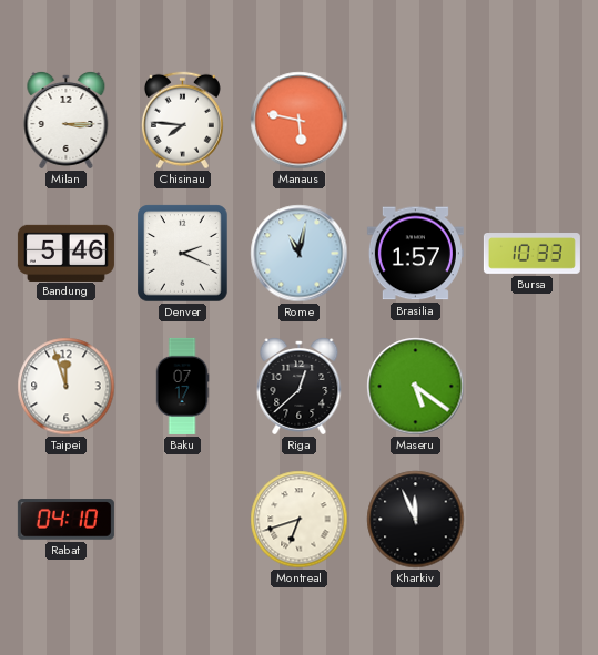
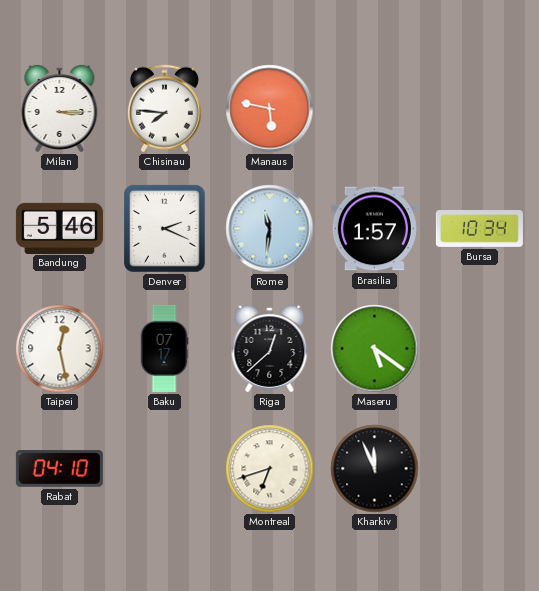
Rome: 11:02 -> 11:31 (270, 229)
Bursa: 10:33 -> 10:34 (479, 229)
Taipei: 11:57 -> 12:28 (60, 349)
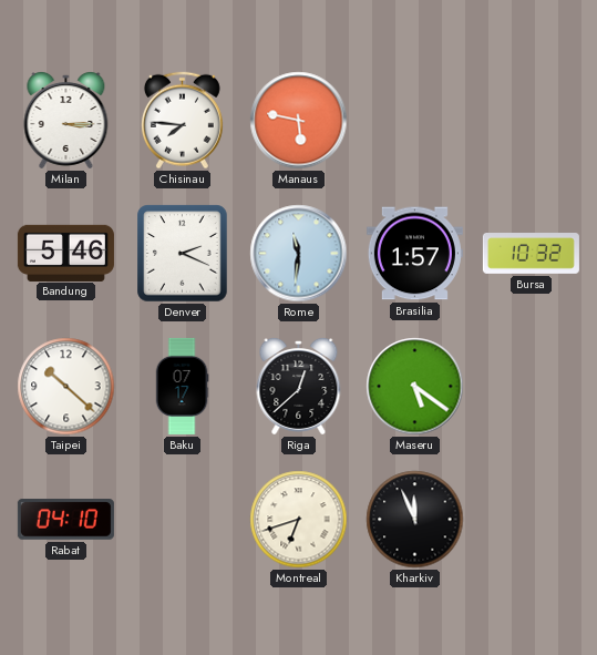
Bursa: 10:34 -> 10:32 (531, 254)
Taipei: 12:28 -> 10:22 (66, 387)
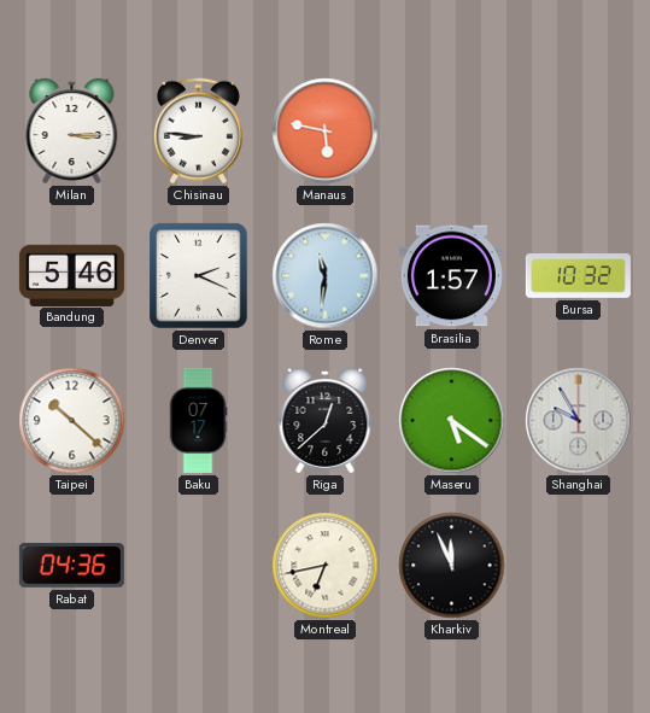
Chisinau: 7:46 -> 8:46 (198, 132)
Shanghai: none -> 9:55 (579, 421)
Rabat: 04:10 -> 04:36 (71, 566)
Montreal: 6:42 -> 6:43 (326, 566)
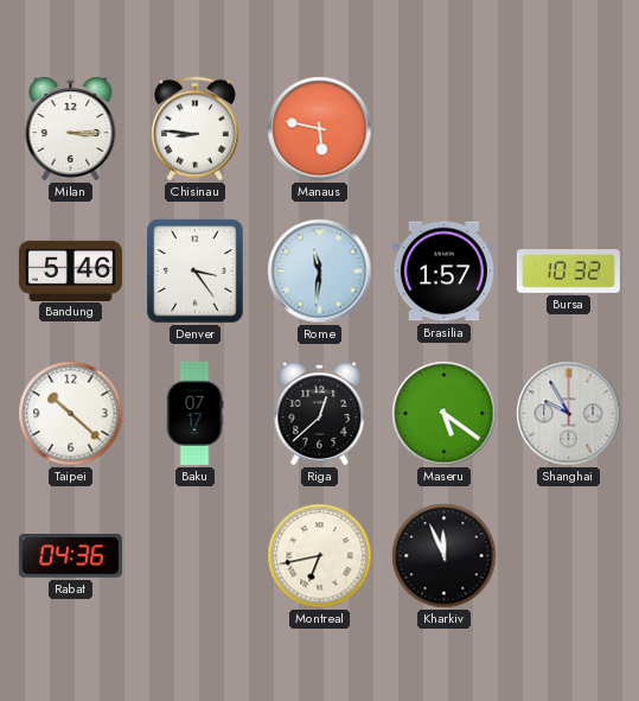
Denver: 2:19 -> 3:24 (196, 272)
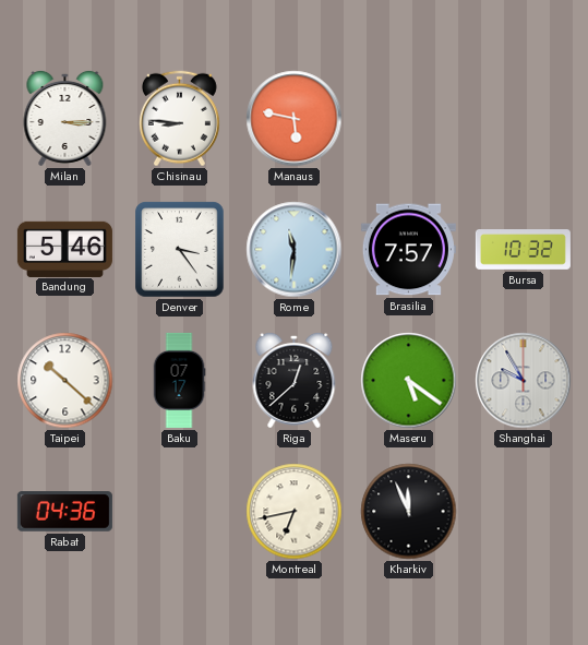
Brasilia: 1:57 -> 7:57 (408, 250)
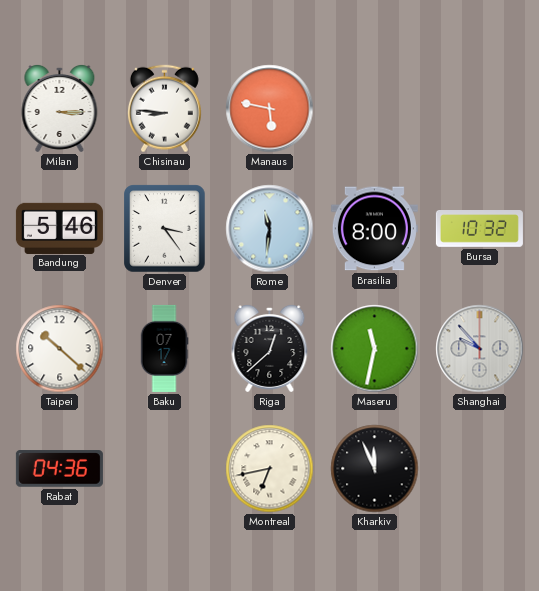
Brasilia: 7:57 -> 8:00 (374, 229)
Maseru: 5:21 -> 11:32 (375, 349)
Shanghai: 9:55 -> 9:53 (480, 349)
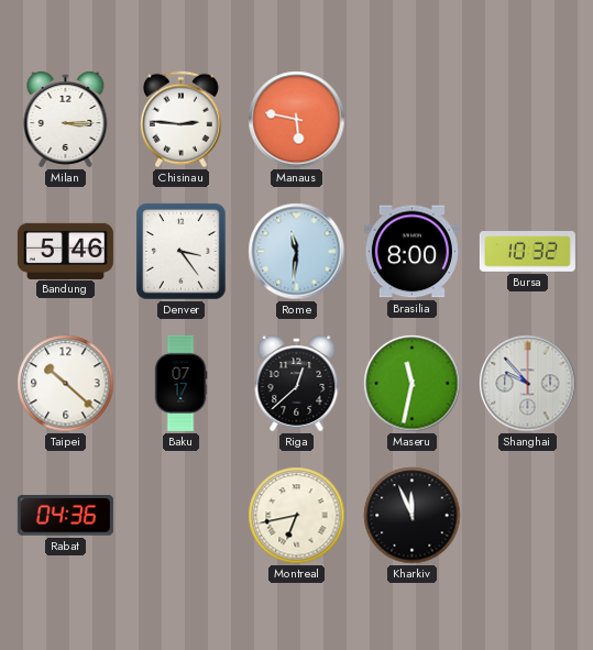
Chisinau: 8:46 -> 2:46 (180, 120)
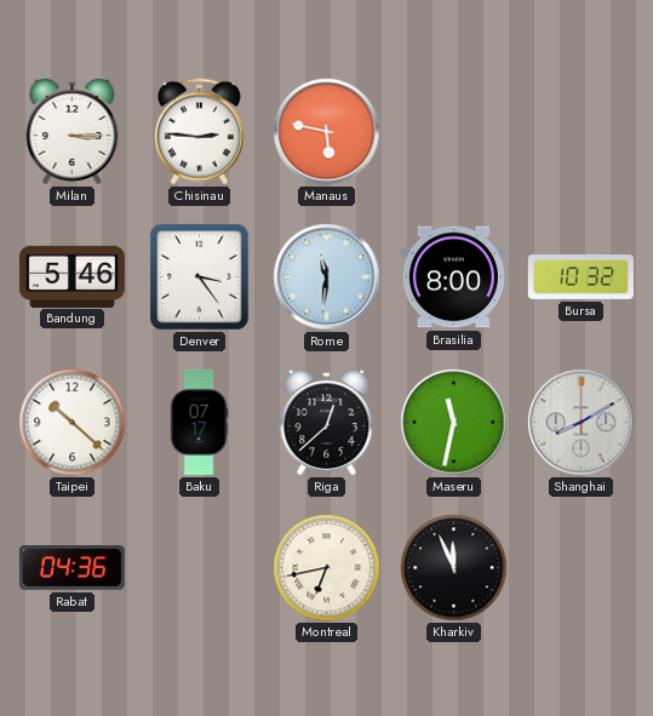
Shanghai: 9:53 -> 8:10 (582, 423)
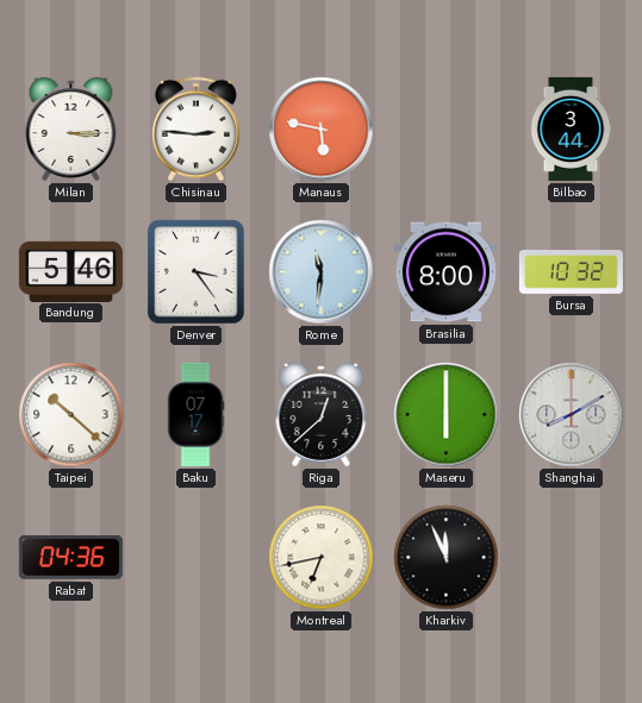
Bilbao: none -> 3:44 (571, 128)
Maseru: 11:32 -> 6:00 (447, 415)
